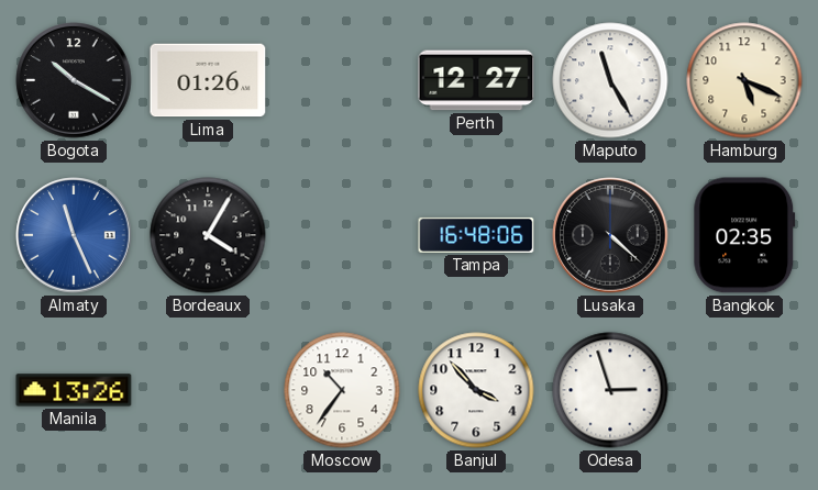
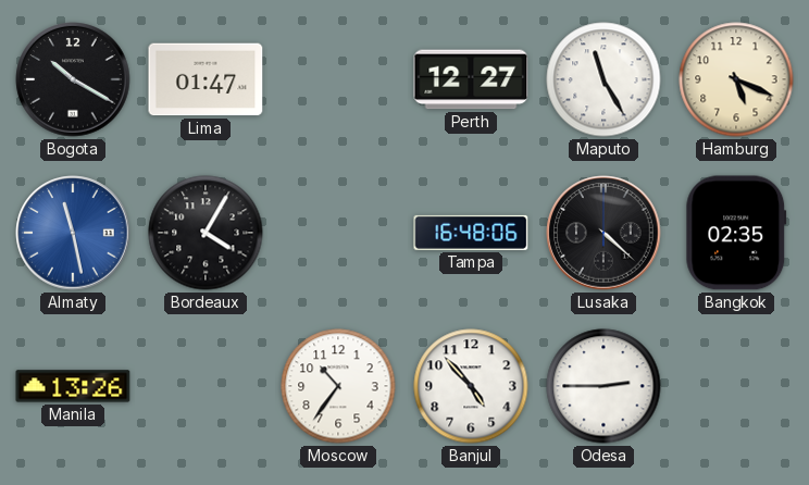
Lima: 01:26 -> 01:47 (206, 79)
Almaty: 11:26 -> 11:28 (73, 233)
Banjul: 3:53 -> 4:53 (471, 386)
Odesa: 2:57 -> 2:45 (603, 386)
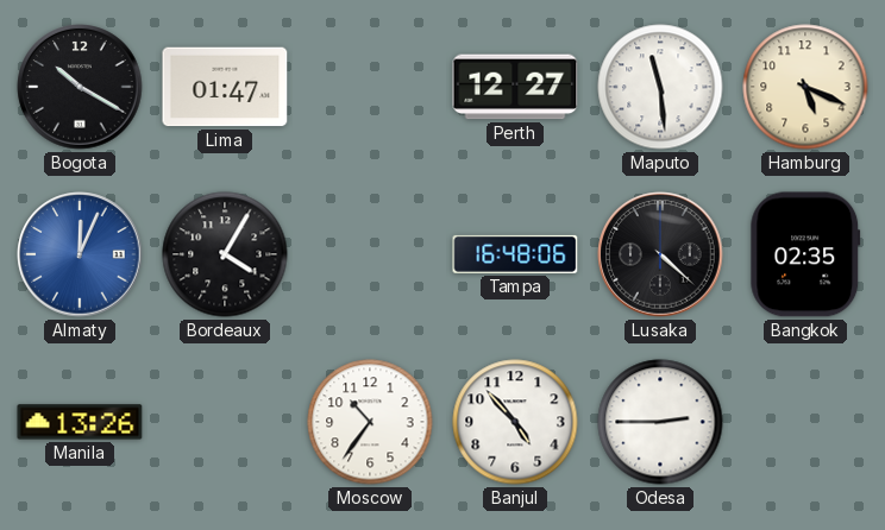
Maputo: 11:25 -> 11:29 (660, 87)
Almaty: 11:28 -> 12:04 (80, 254)
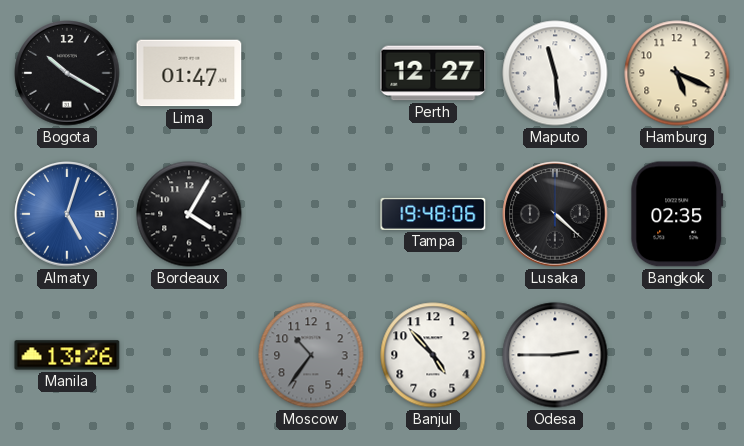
Almaty: 12:04 -> 5:03 (67, 214)
Tampa: 16:48 -> 19:48 (433, 214)
Moscow dial: white -> grey (311, 355)
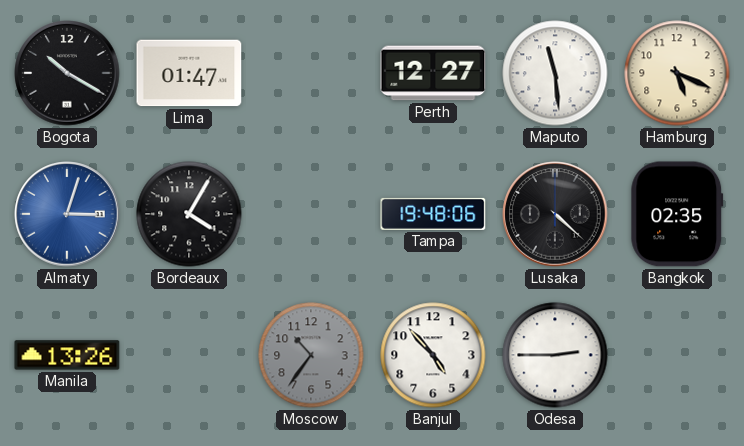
Almaty: 5:03 -> 3:03 (67, 214)
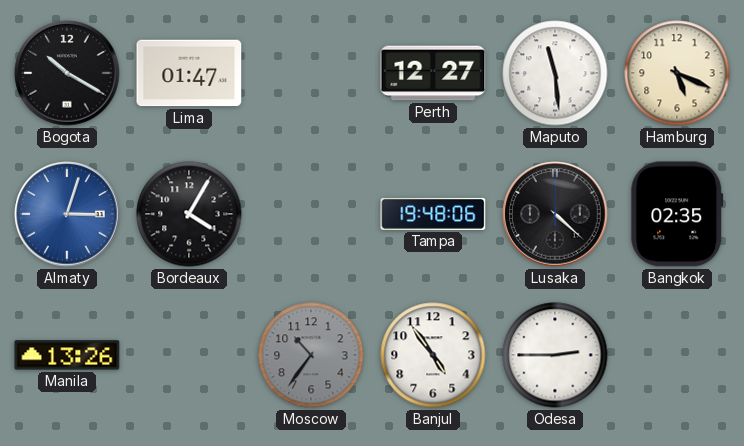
Banjul: 4:53 -> 4:54 (433, 355)
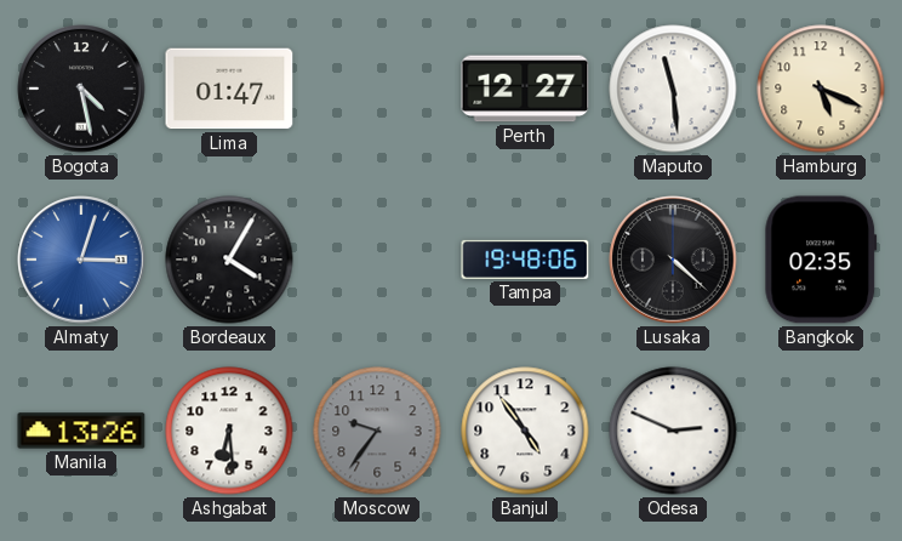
Bogota: 10:20 -> 4:28 (81, 89)
Ashgabat: none -> 6:29 (229, 431)
Moscow: 10:36 -> 9:36 (377, 431)
Odesa: 2:45 -> 2:49 (673, 431)
